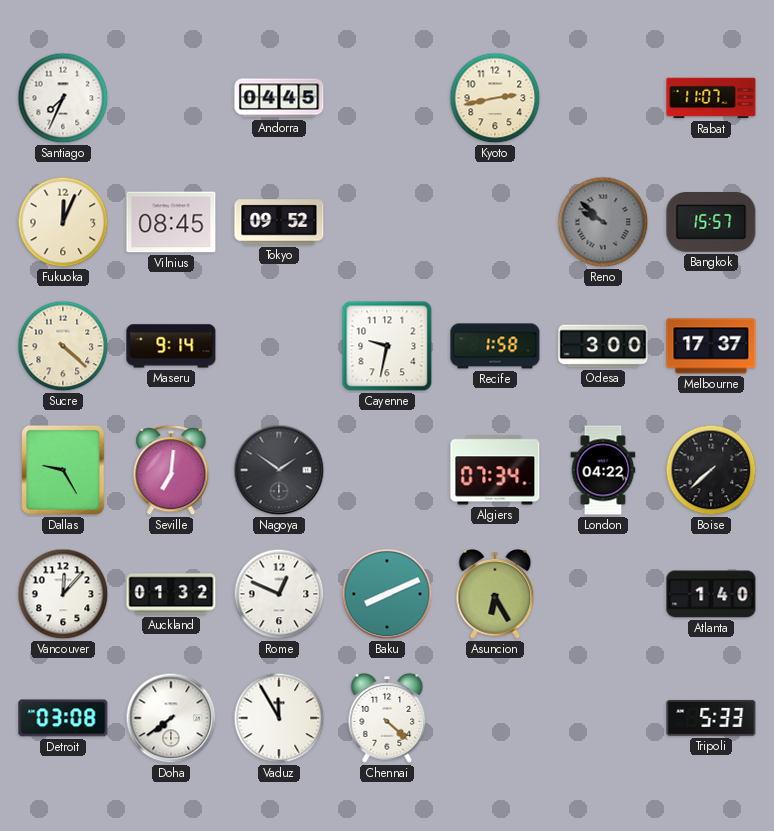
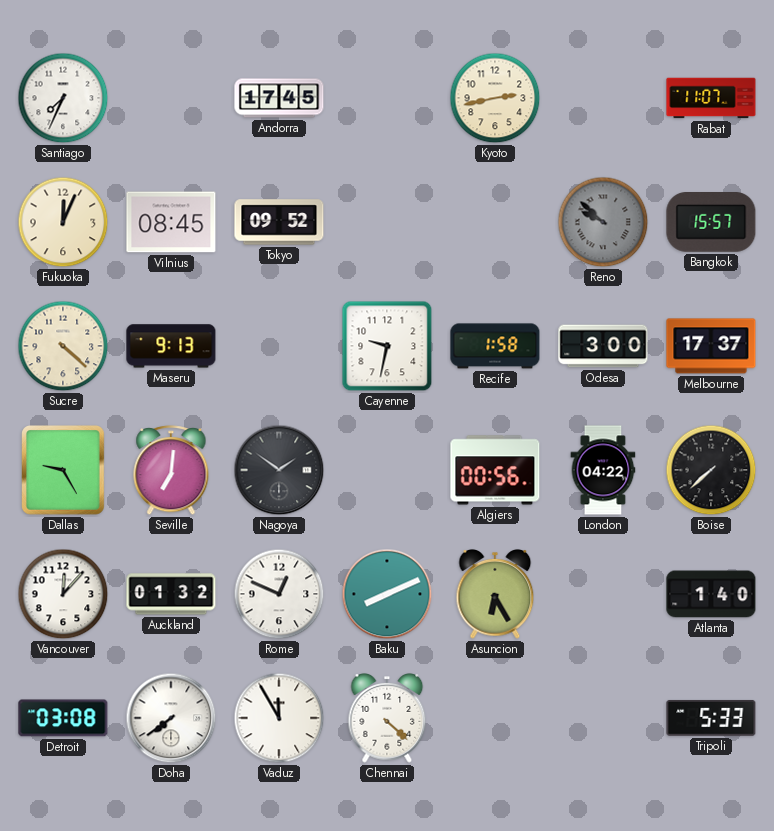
Andorra: 04:45 -> 17:45 (279, 98)
Maseru: 9:14 -> 9:13 (171, 346)
Algiers: 07:34 -> 00:56 (495, 470)
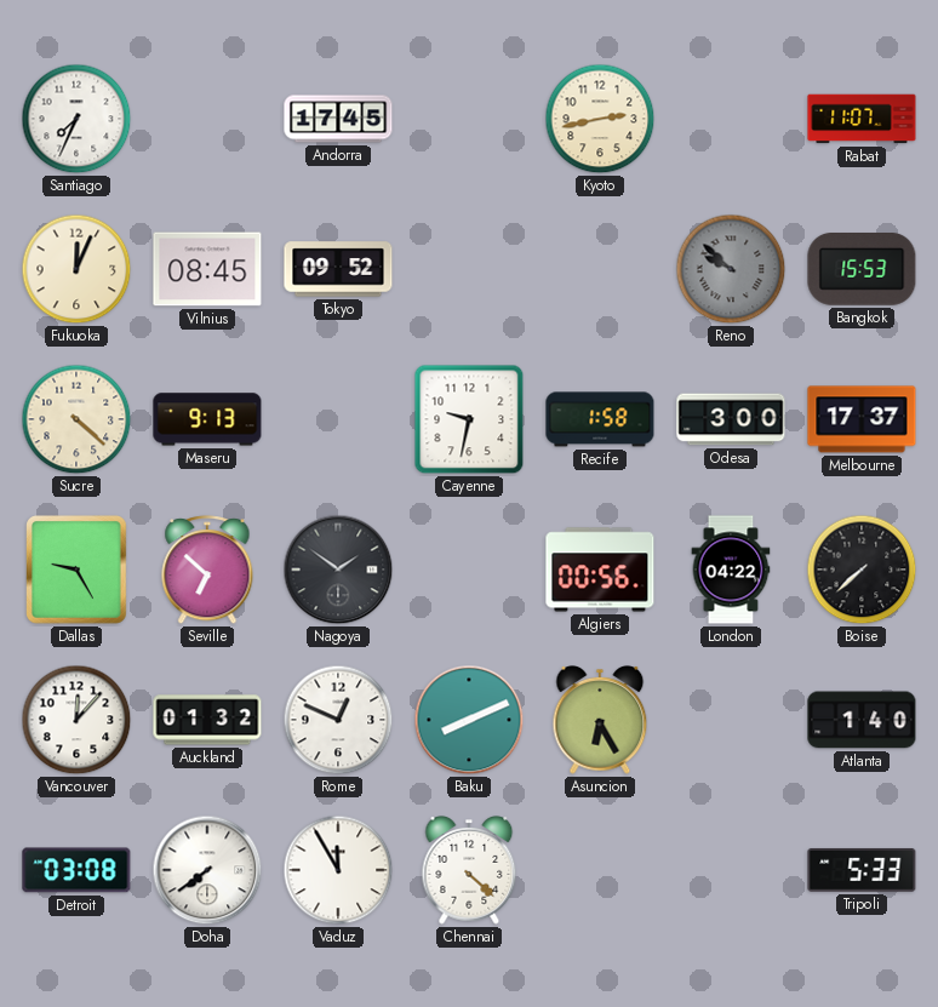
Bangkok: 15:57 -> 15:53 (862, 270)
Seville: 7:01 -> 6:52 (207, 571)
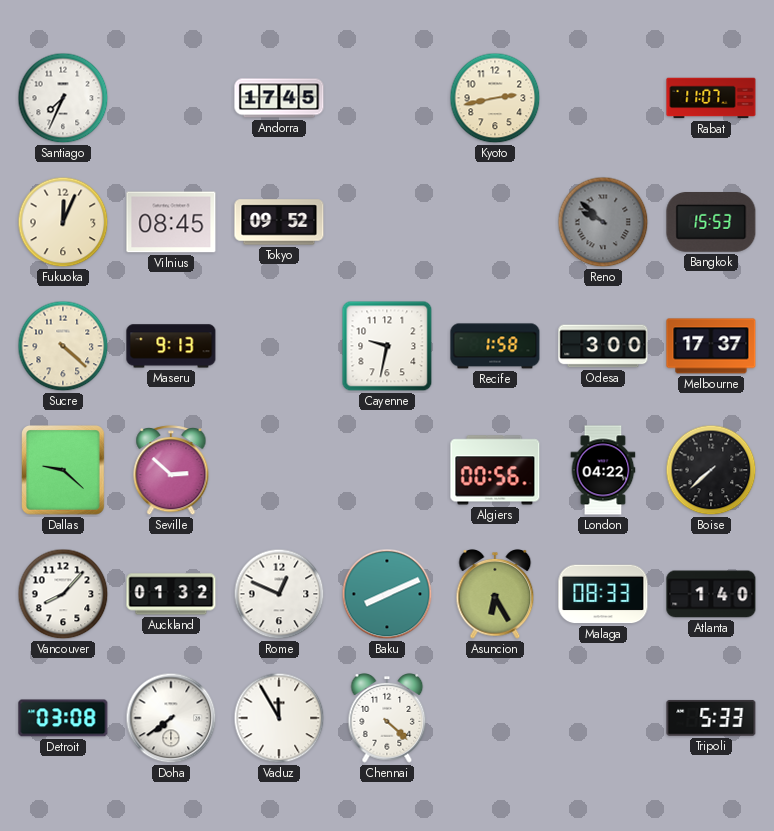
Dallas: 9:25 -> 9:22 (64, 471)
Seville: 6:52 -> 2:52 (171, 471)
Nagoya: 1:51 -> none (338, 570)
Vancouver: 12:07 -> 8:07 (63, 594)
Malaga: none -> 08:33 (603, 594)
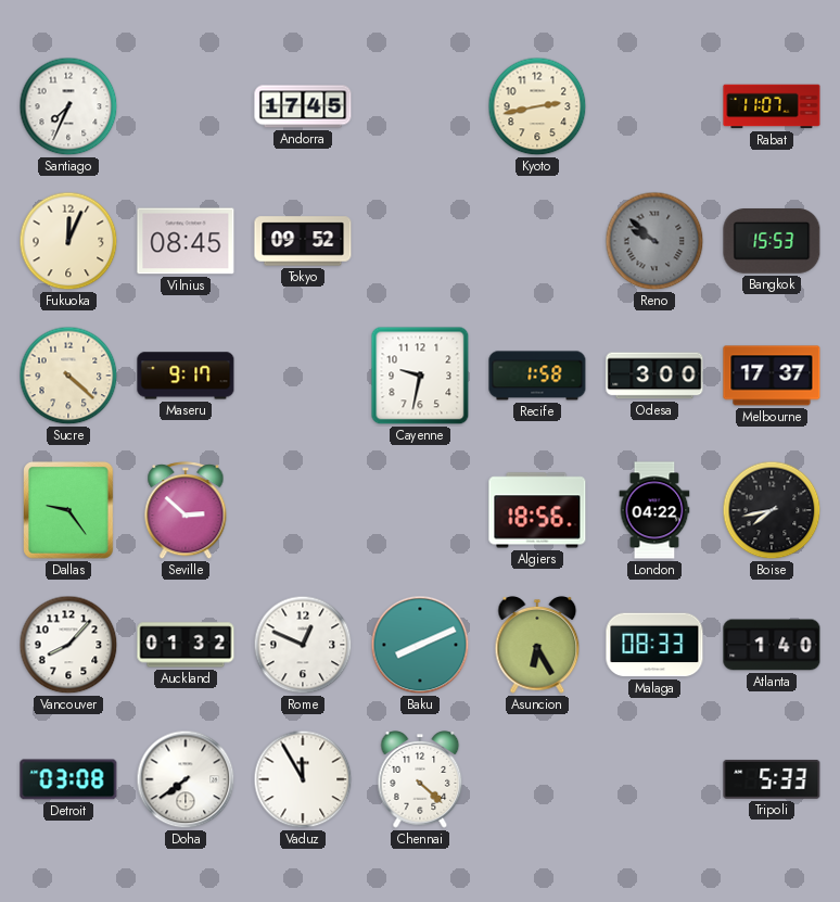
Maseru: 9:13 -> 9:17 (186, 376)
Dallas: 9:22 -> 9:24 (69, 511)
Algiers: 00:56 -> 18:56 (537, 510)
Boise: 7:38 -> 7:43 (772, 510)
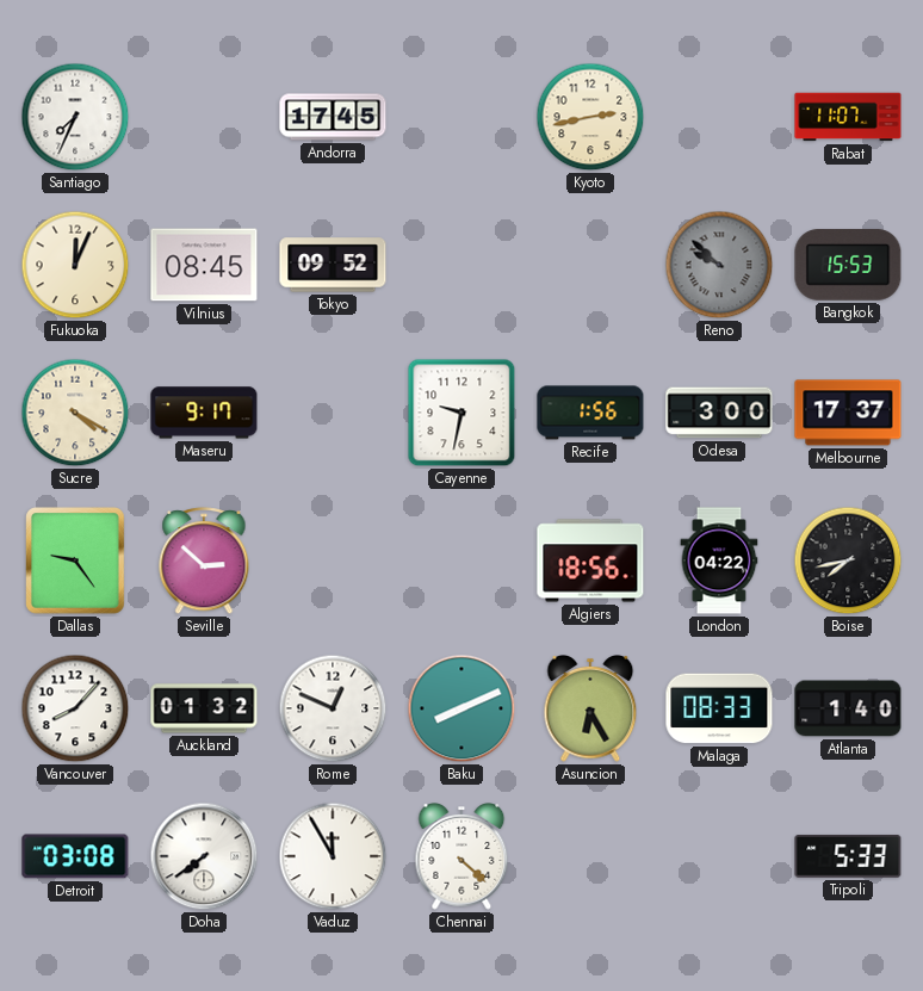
Sucre: 4:22 -> 4:20 (75, 413)
Recife: 1:58 -> 1:56 (590, 413)
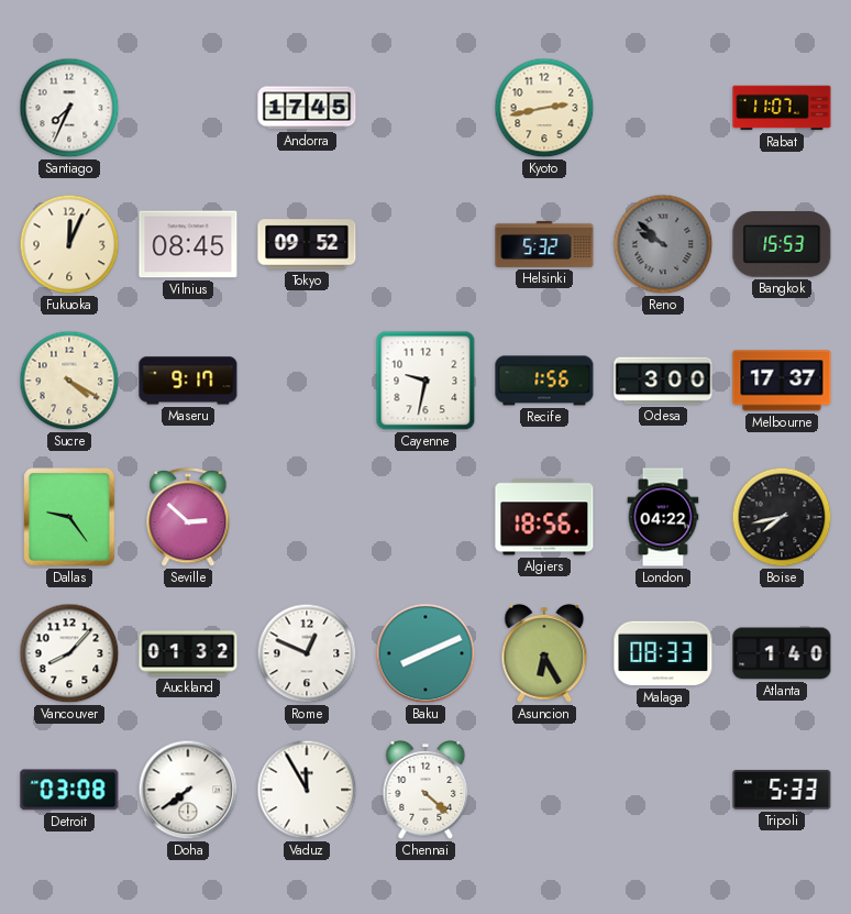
Helsinki: none -> 5:32 (544, 244)
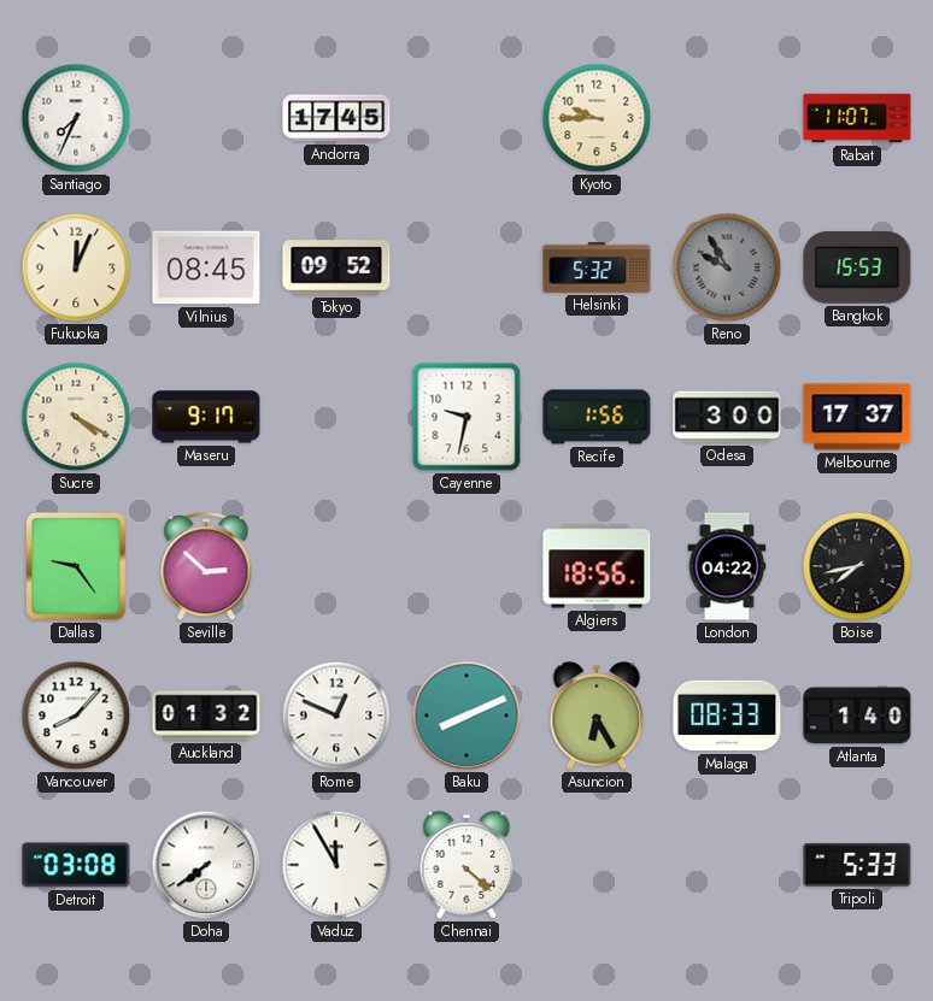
Kyoto: 2:43 -> 9:45 (597, 118)
Reno: 9:52 -> 9:55 (727, 267)
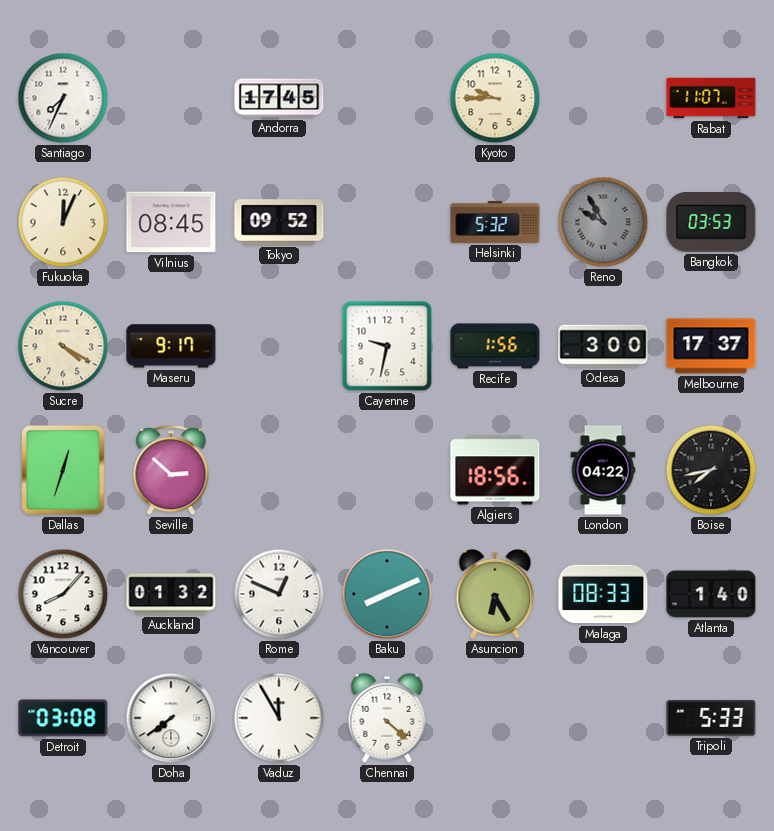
Bangkok: 15:53 -> 03:53 (711, 223)
Dallas: 9:24 -> 12:33 (64, 471)
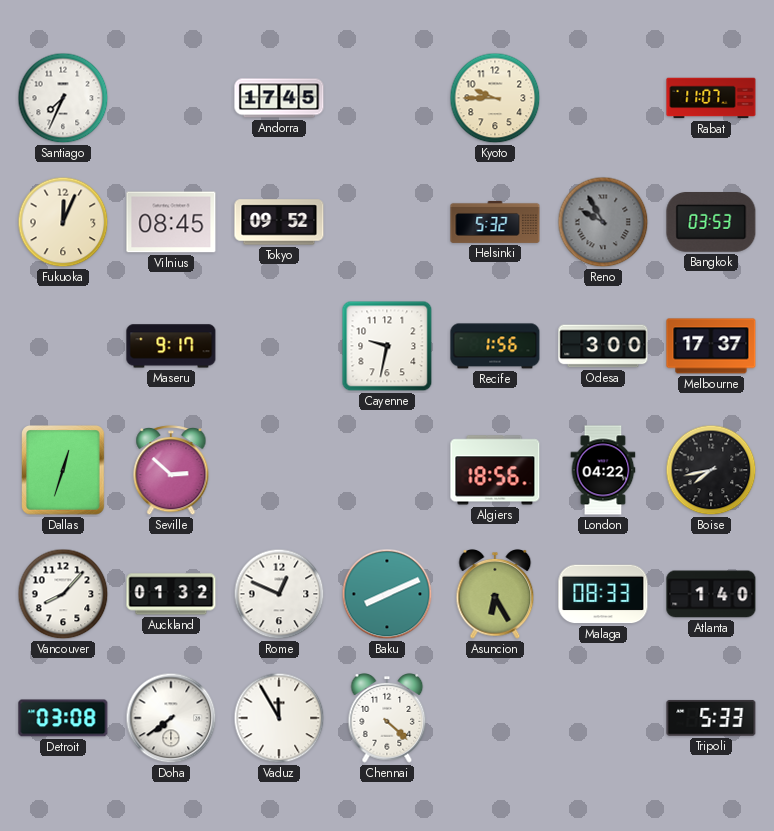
Sucre: 4:20 -> none (63, 346)
